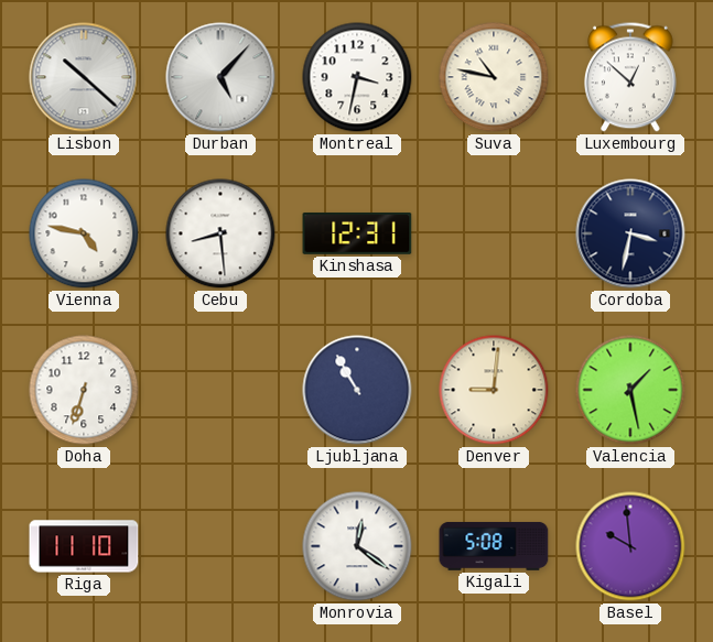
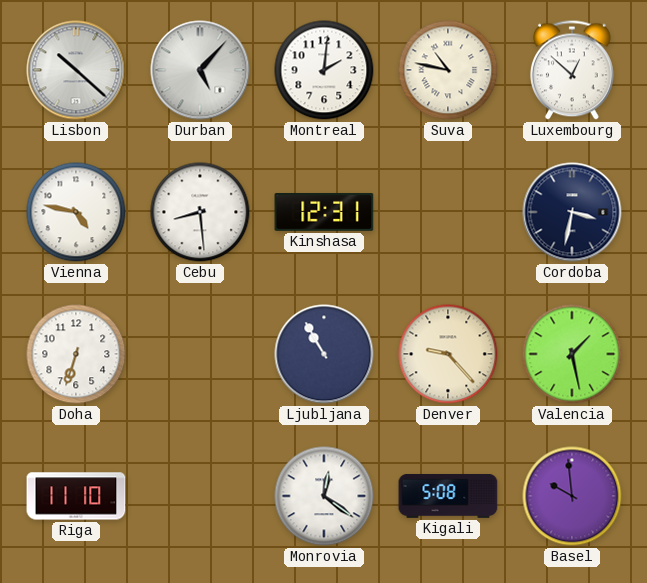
Montreal: 3:32 -> 2:01 (324, 70)
Denver: 9:01 -> 9:23 (448, 354)
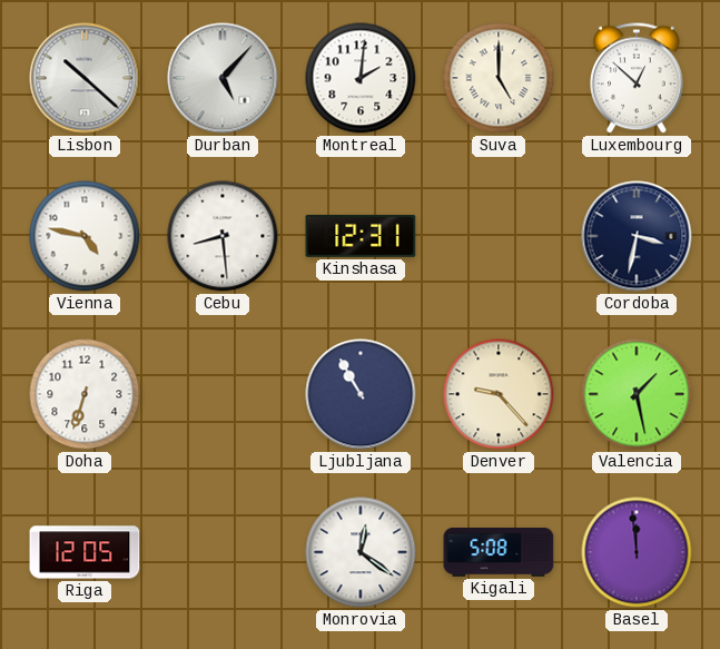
Suva: 10:47 -> 5:00 (499, 78)
Riga: 11:10 -> 12:05 (85, 552)
Basel: 9:59 -> 11:59 (637, 552)
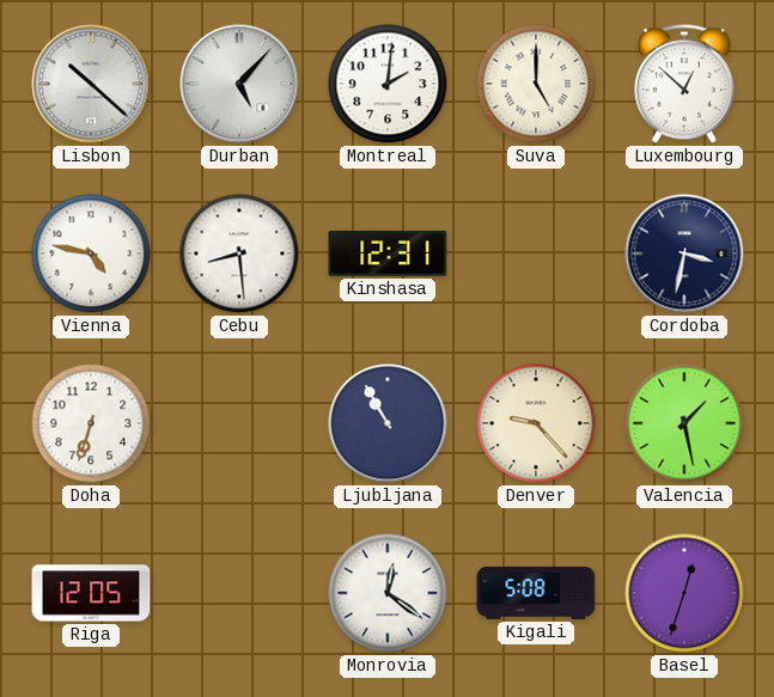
Basel: 11:59 -> 12:33 (684, 593)
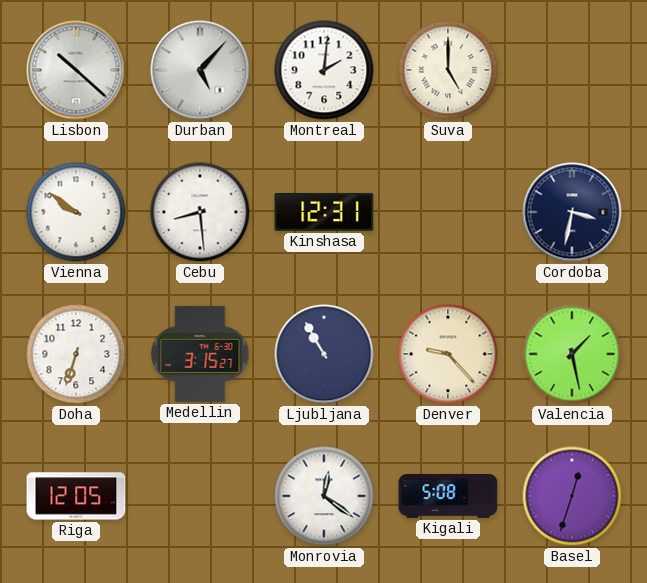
Luxembourg: 12:52 -> none (684, 84)
Vienna: 4:47 -> 9:51 (76, 212)
Medellin: none -> 3:15 (200, 354)
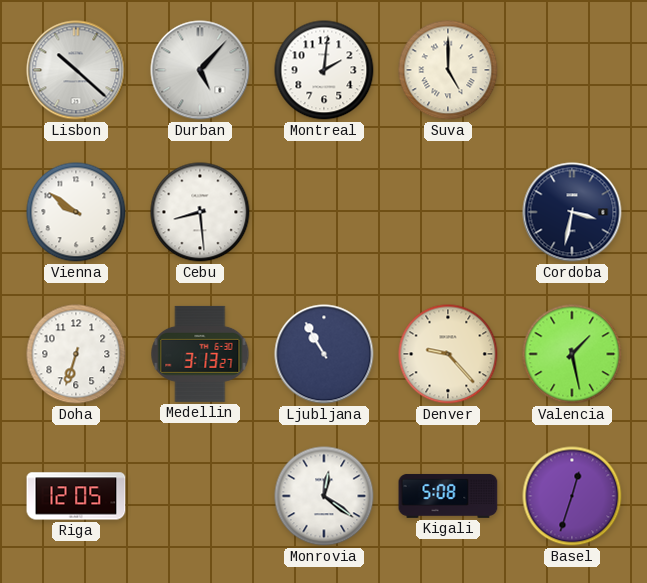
Kinshasa: 12:31 -> none (324, 212)
Medellin: 3:15 -> 3:13 (200, 354)
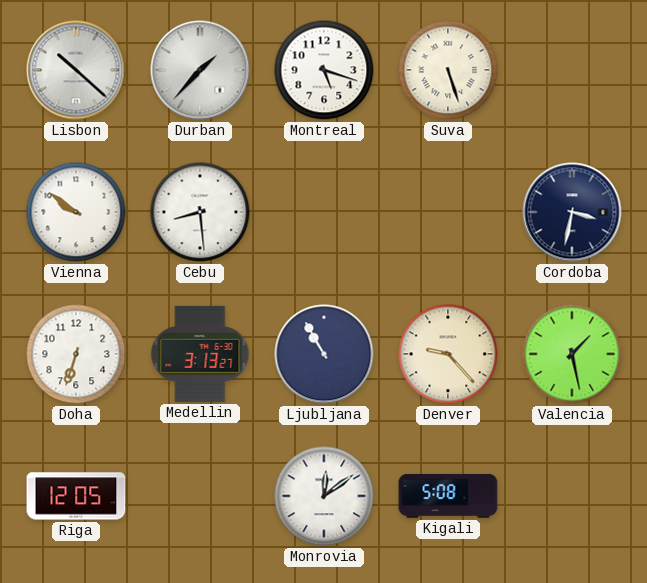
Durban: 5:07 -> 1:37 (200, 70)
Montreal: 2:01 -> 5:18 (324, 70)
Suva: 5:00 -> 5:27 (448, 70)
Monrovia: 12:21 -> 12:09 (324, 496)
Basel: 12:33 -> none (572, 496)
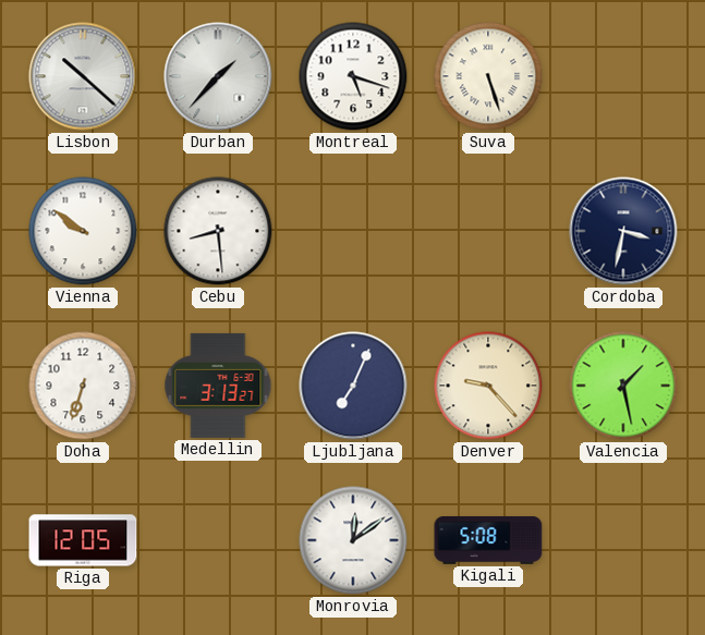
Ljubljana: 10:55 -> 7:04 (353, 386)
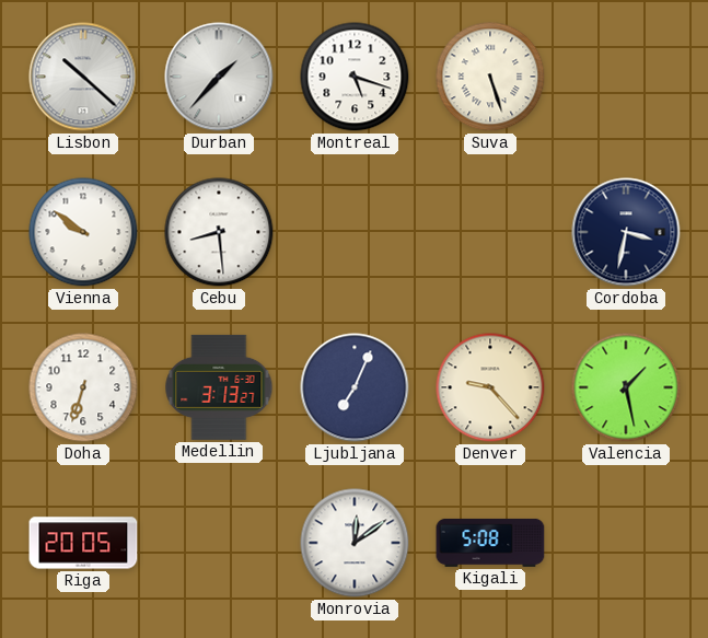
Riga: 12:05 -> 20:05 (83, 543)
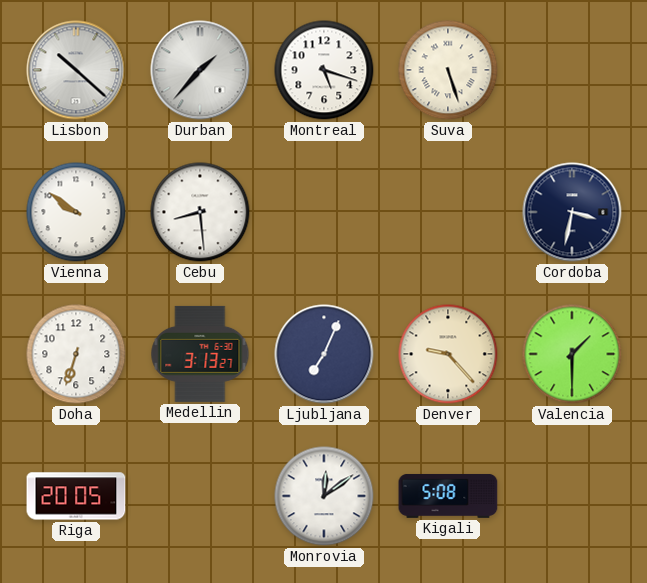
Valencia: 1:28 -> 1:30 (572, 354)
